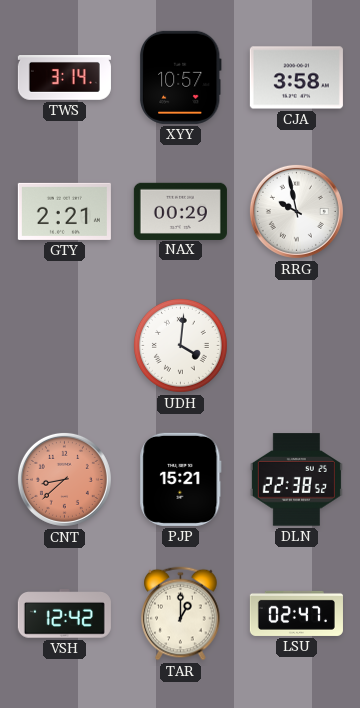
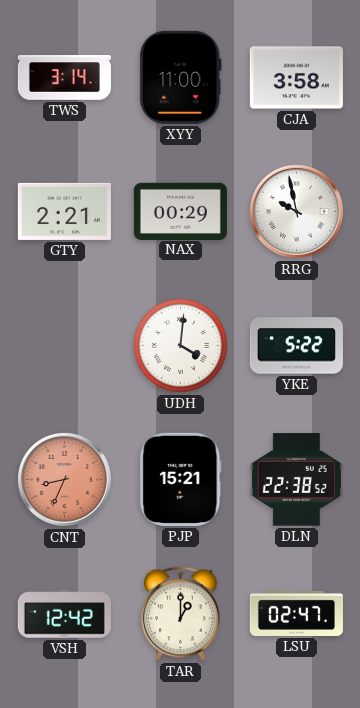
XYY: 10:57 -> 11:00 (180, 77)
YKE: none -> 5:22 (296, 346)
CNT: 8:38 -> 8:34 (64, 479)
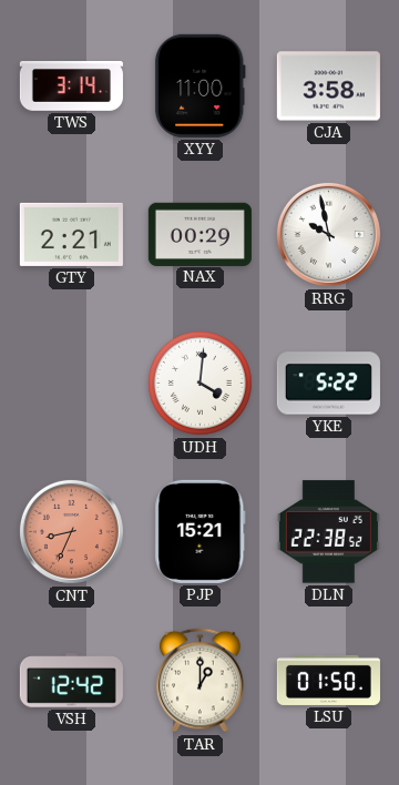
LSU: 02:47 -> 01:50 (328, 680)
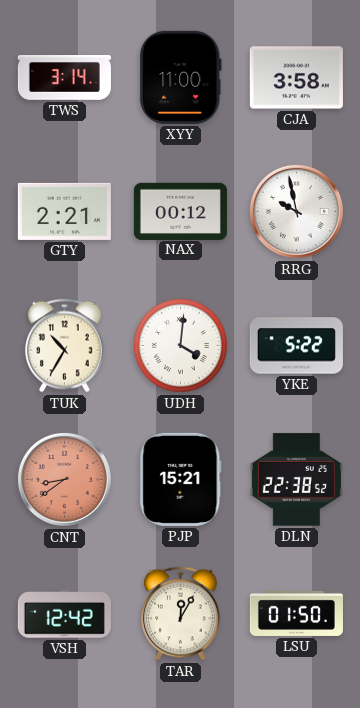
NAX: 00:29 -> 00:12 (180, 211)
TUK: none -> 10:35 (65, 346)
CNT: 8:34 -> 8:39 (64, 479)
TAR: 1:00 -> 12:05 (181, 614)
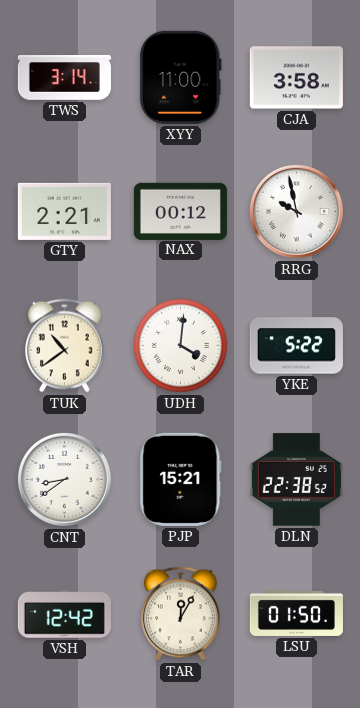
TUK: 10:35 -> 10:39 (65, 346)
CNT dial: salmon -> white (64, 479)
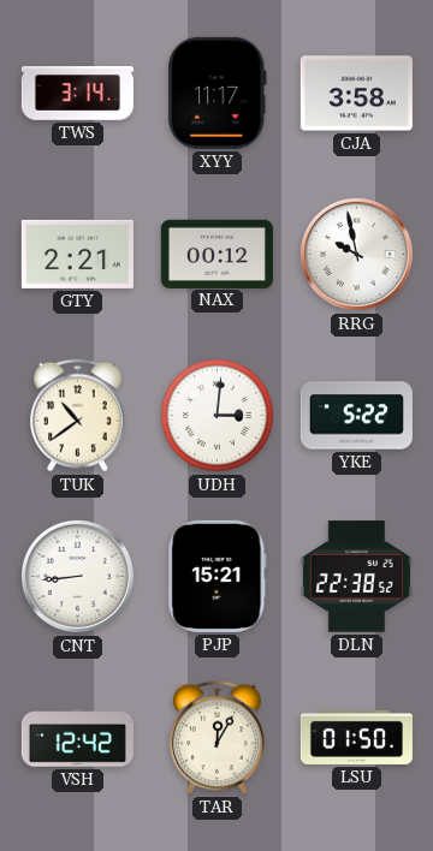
XYY: 11:00 -> 11:17 (216, 93)
UDH: 4:01 -> 3:01 (216, 415)
CNT: 8:39 -> 8:44 (77, 576)
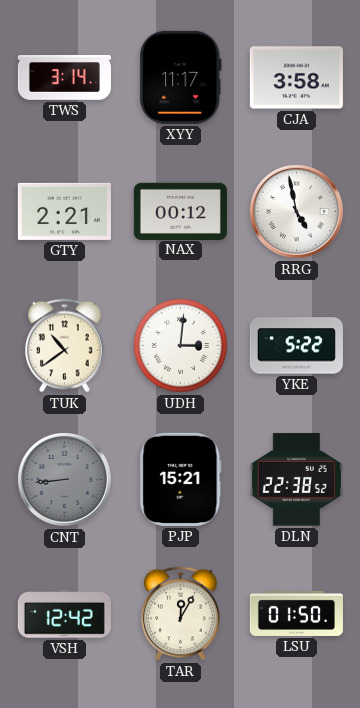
RRG: 9:58 -> 4:58 (296, 211)
CNT dial: white -> grey (64, 479)
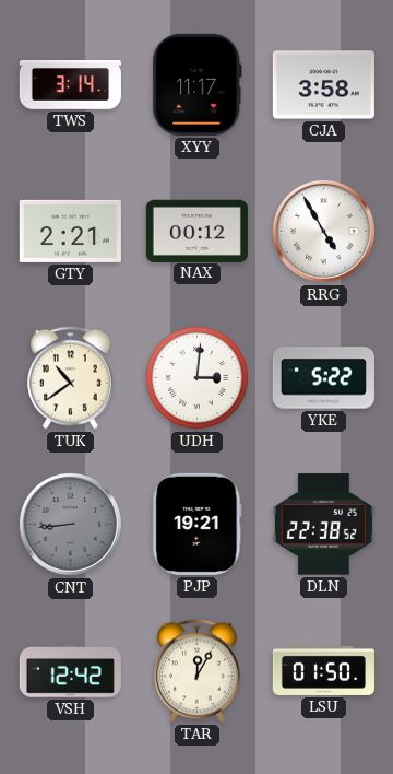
RRG: 4:58 -> 4:55 (323, 231)
PJP: 15:21 -> 19:21 (198, 524)
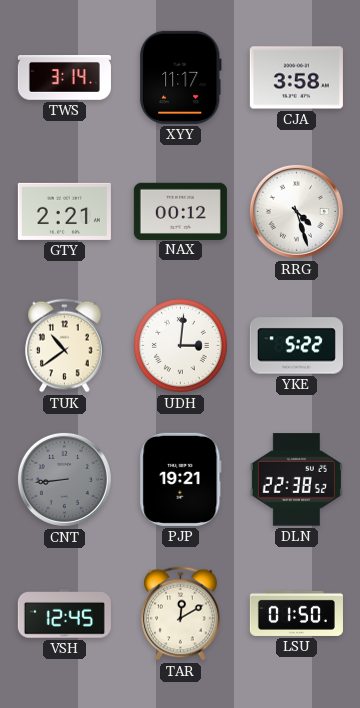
RRG: 4:55 -> 4:27 (296, 211)
VSH: 12:42 -> 12:45 (64, 614)
TAR: 12:05 -> 12:10 (181, 614)
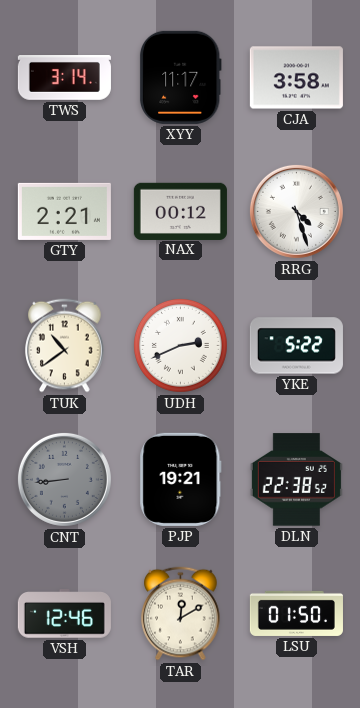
UDH: 3:01 -> 2:41 (180, 345)
VSH: 12:45 -> 12:46 (64, 614)
